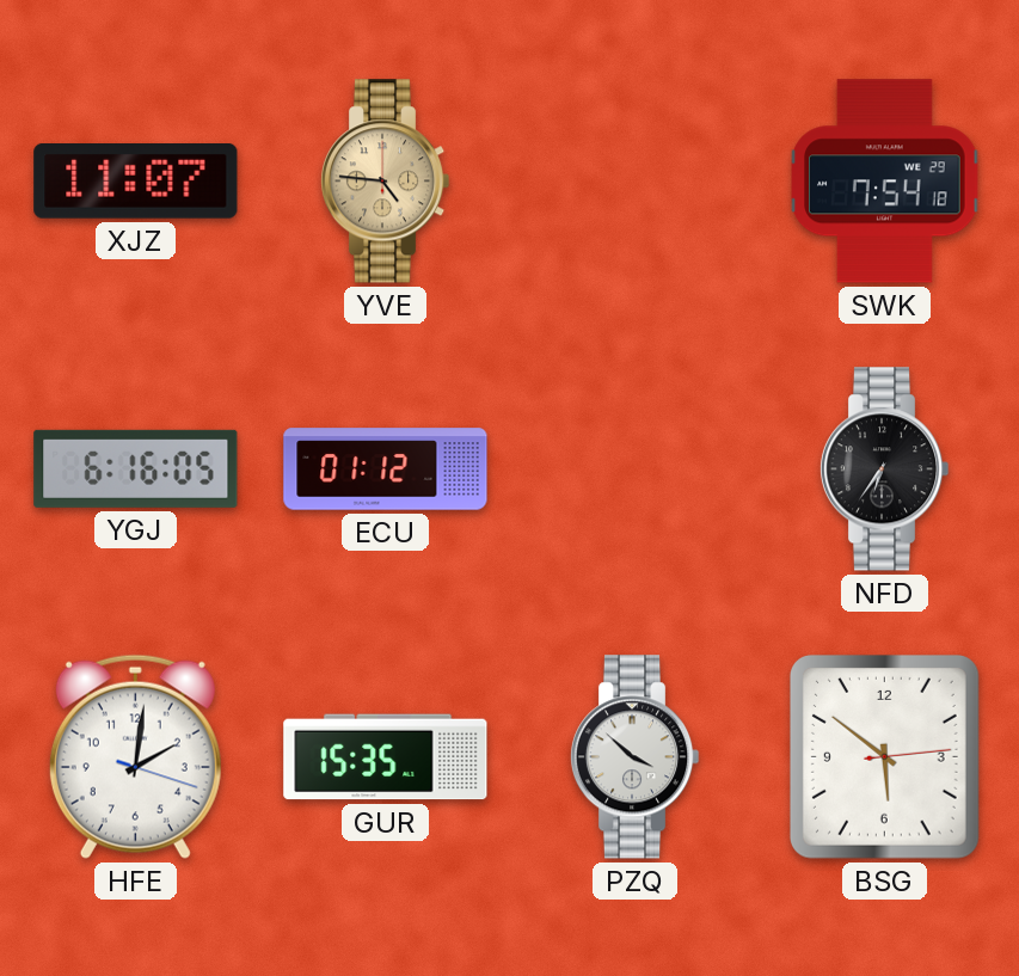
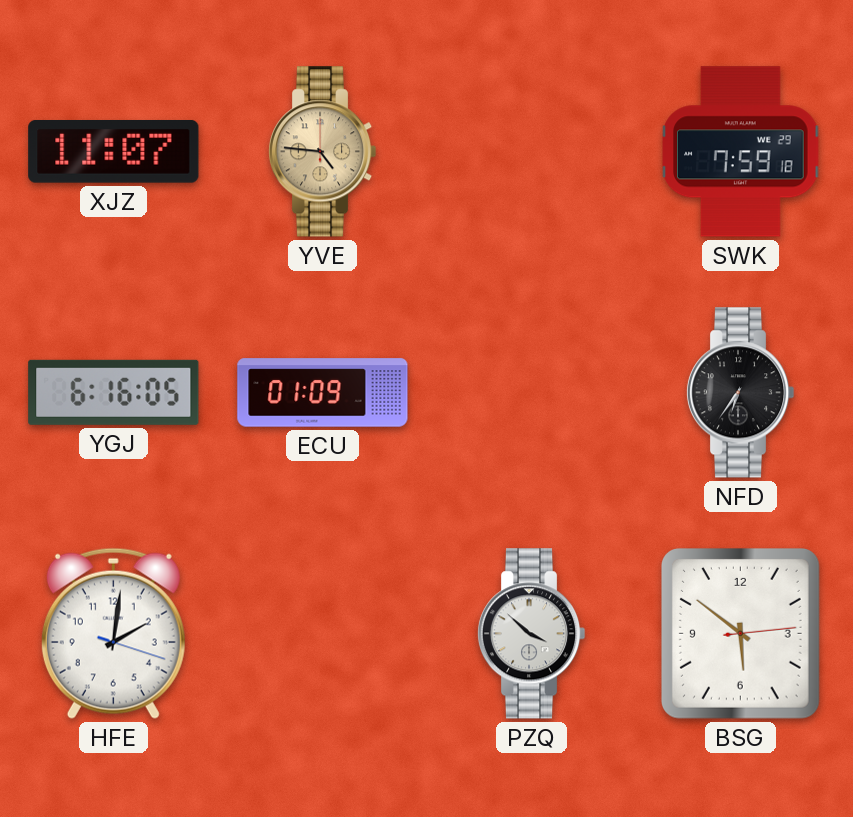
SWK: 7:54 -> 7:59 (741, 152)
ECU: 01:12 -> 01:09 (323, 393)
GUR: 15:35 -> none (386, 757)
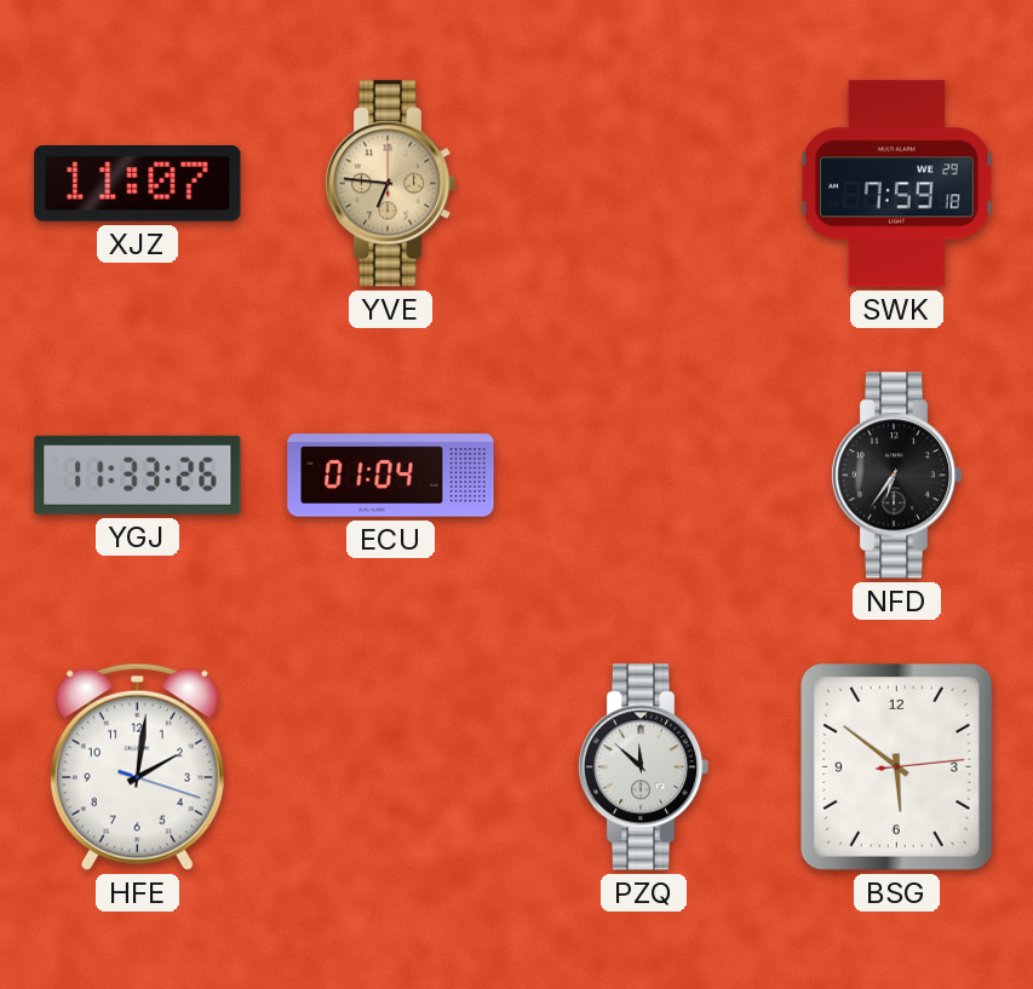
YVE: 4:46 -> 6:46 (390, 184)
YGJ: 6:16 -> 11:33 (138, 475)
ECU: 01:09 -> 01:04 (391, 476)
PZQ: 3:52 -> 11:52 (643, 767)
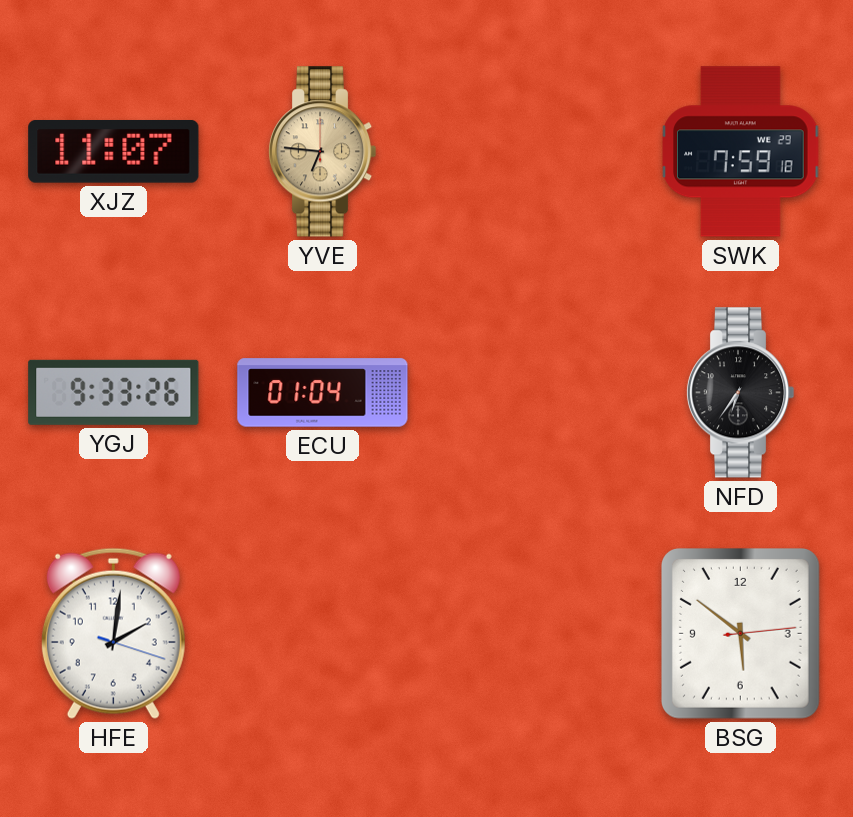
YGJ: 11:33 -> 9:33 (114, 392)
PZQ: 11:52 -> none (643, 767)
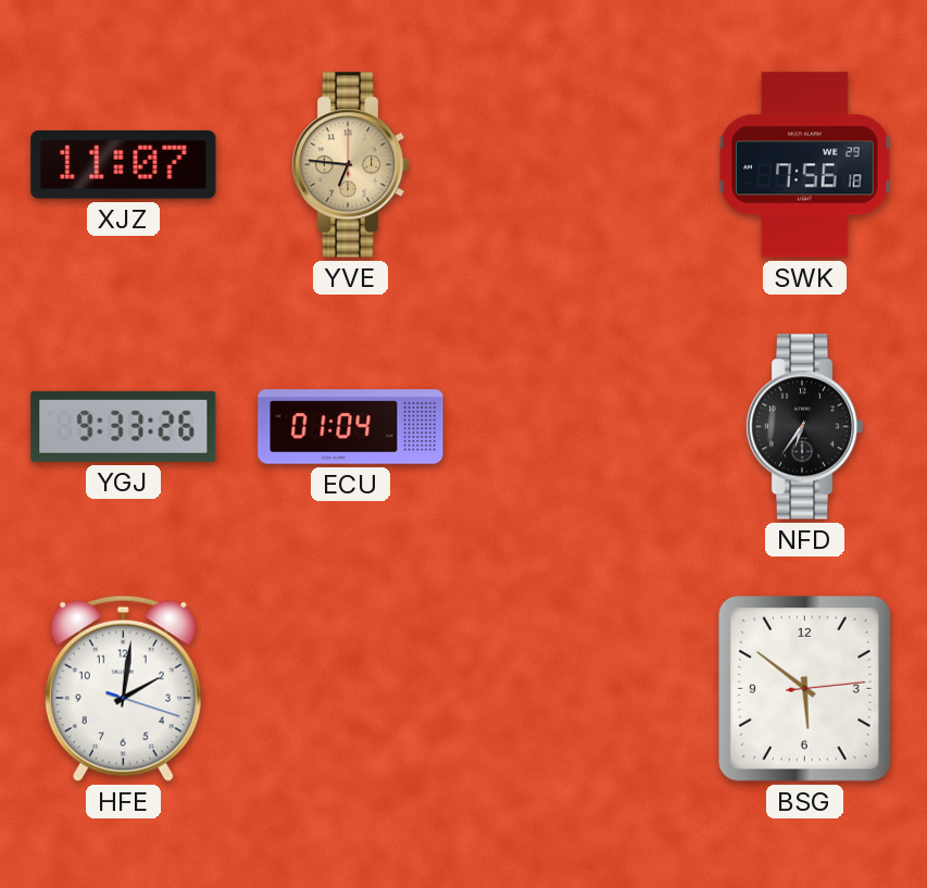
SWK: 7:59 -> 7:56 (805, 165)
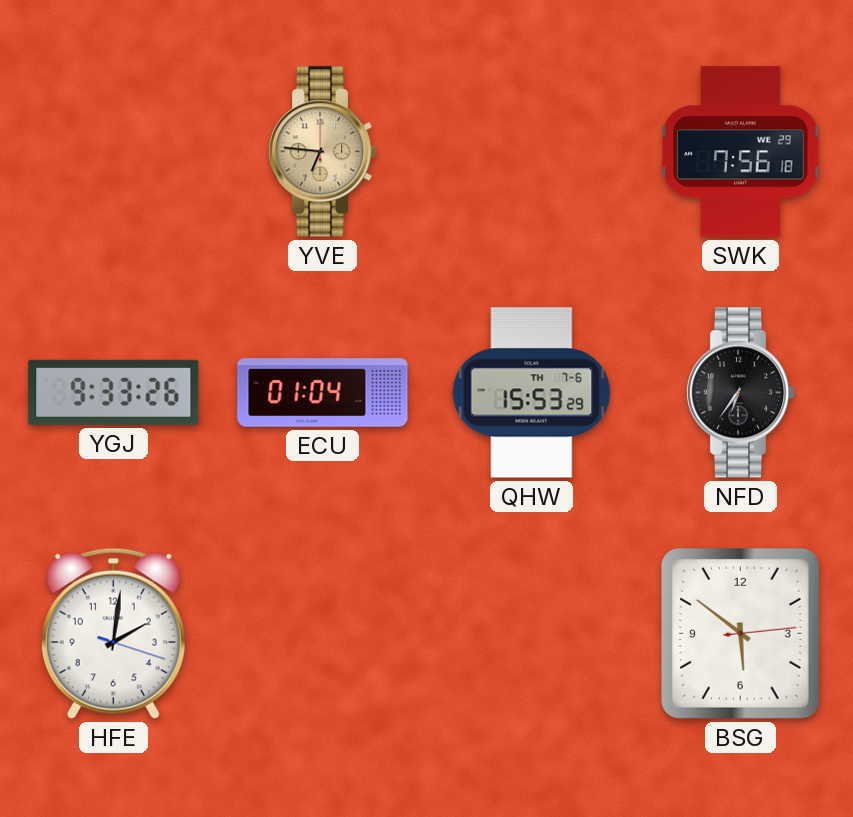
XJZ: 11:07 -> none (124, 165)
QHW: none -> 15:53 (532, 393)
